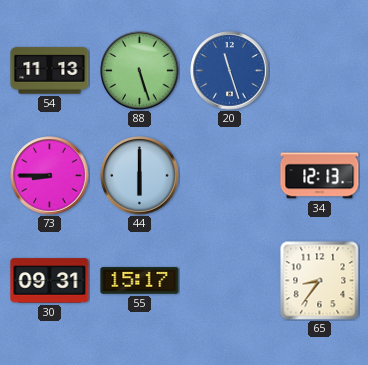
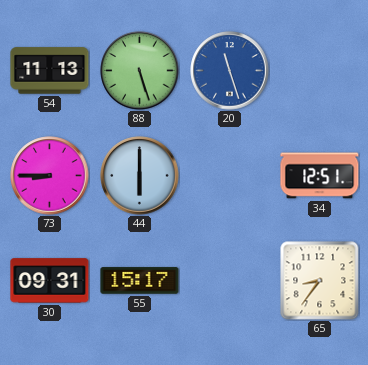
34: 12:13 -> 12:51 (320, 176)
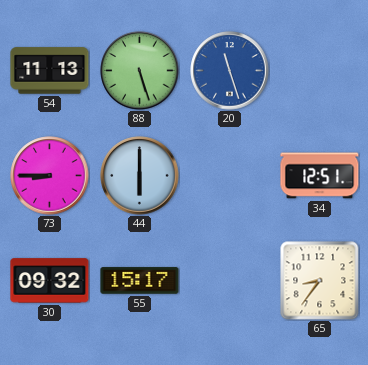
30: 09:31 -> 09:32 (50, 281)
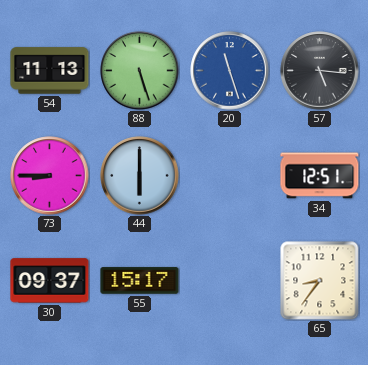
57: none -> 5:16 (320, 71)
30: 09:32 -> 09:37 (50, 281)
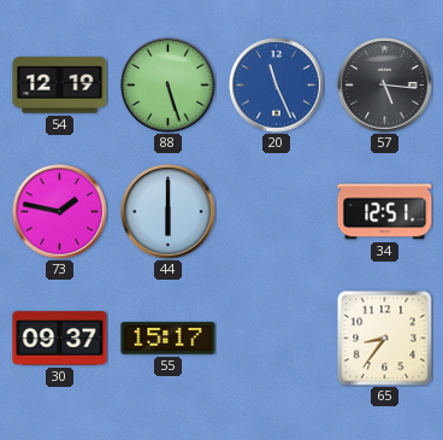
54: 11:13 -> 12:19 (60, 86)
20: 11:27 -> 11:26 (277, 86)
73: 8:45 -> 1:47 (60, 212)
